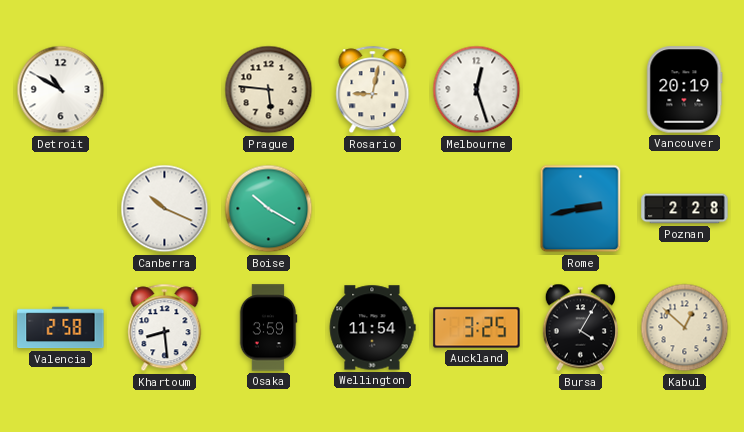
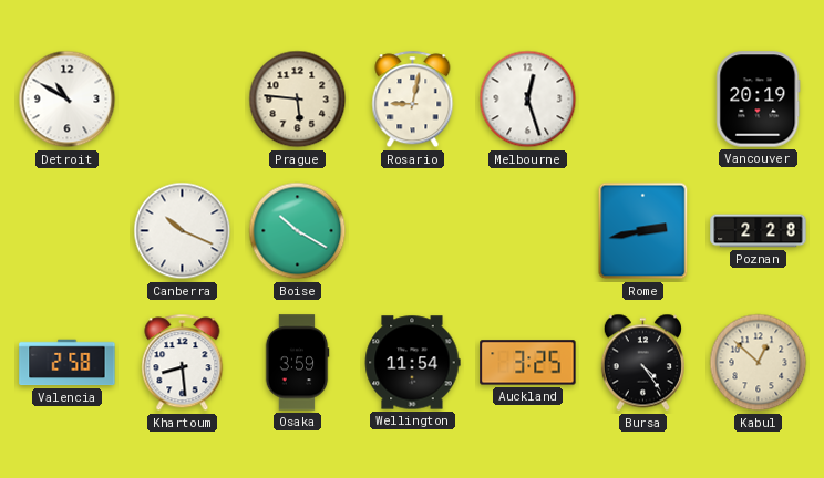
Bursa: 4:05 -> 4:24 (642, 363)
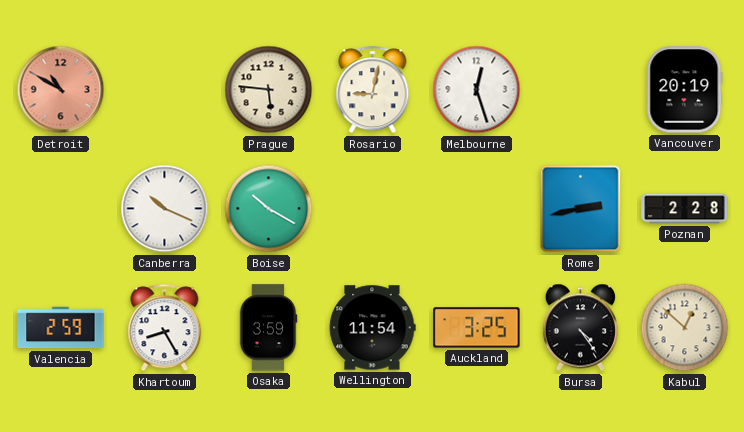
Detroit dial: white -> salmon (61, 90)
Valencia: 2:58 -> 2:59 (61, 328)
Khartoum: 8:29 -> 8:25 (165, 328)
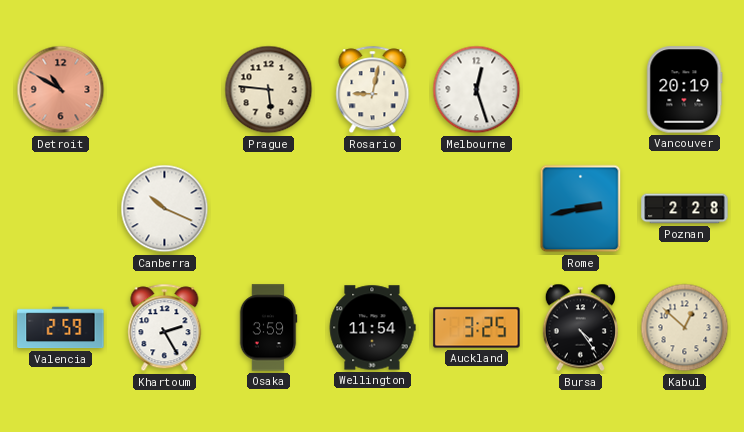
Boise: 10:20 -> none (269, 209)
Khartoum: 8:25 -> 2:25 (165, 328)
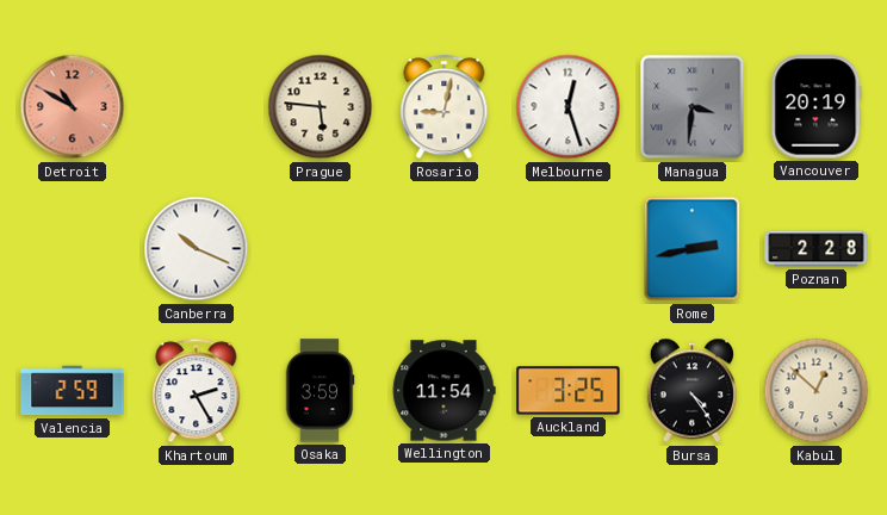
Managua: none -> 3:31 (693, 107)
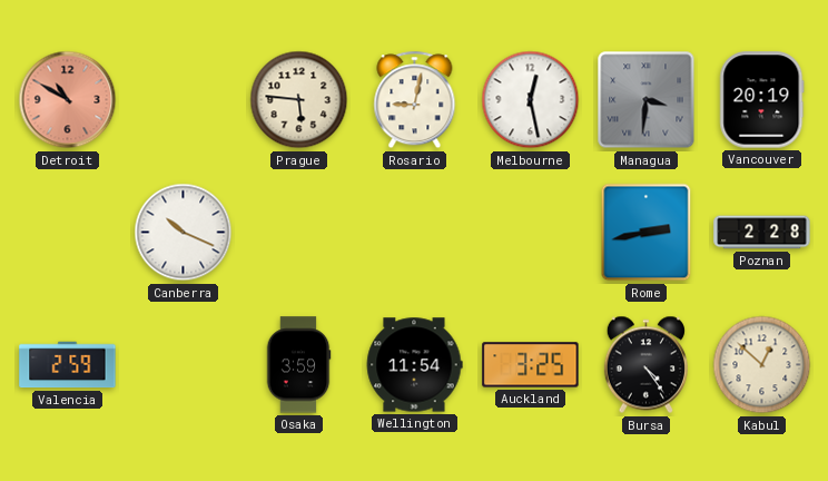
Melbourne: 12:27 -> 12:28 (531, 100)
Khartoum: 2:25 -> none (197, 391)
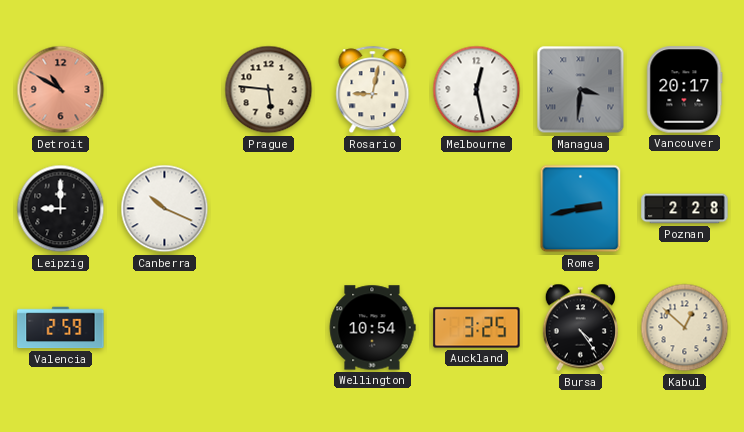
Vancouver: 20:19 -> 20:17 (685, 90)
Leipzig: none -> 9:00 (61, 209)
Osaka: 3:59 -> none (298, 365)
Wellington: 11:54 -> 10:54 (372, 328)
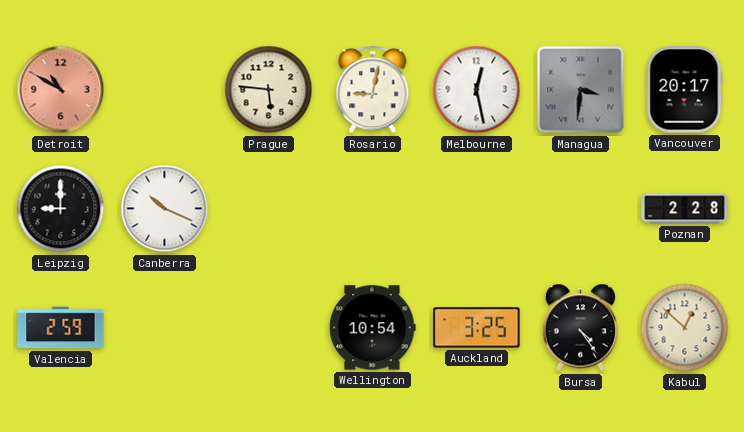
Rome: 2:43 -> none (581, 209)
